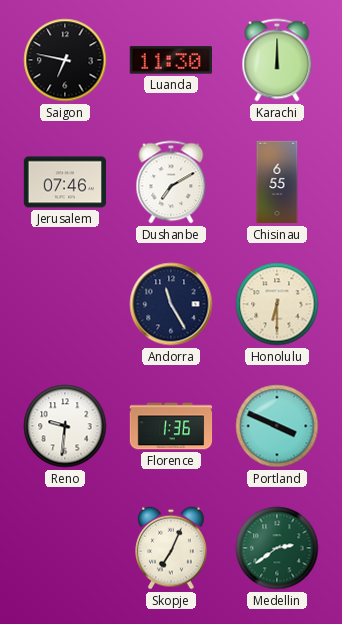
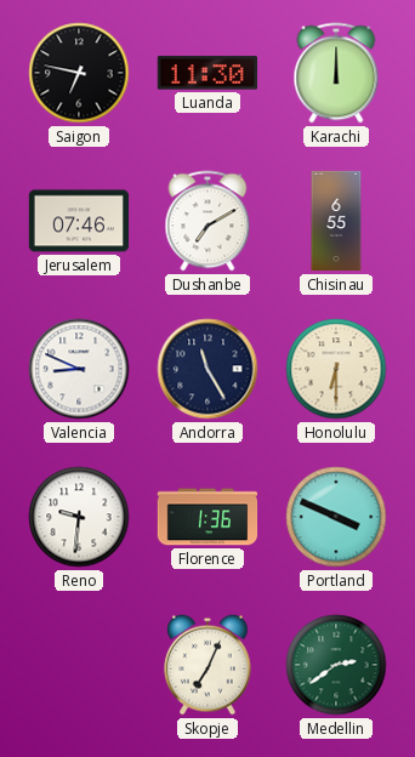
Valencia: none -> 8:49 (79, 369)
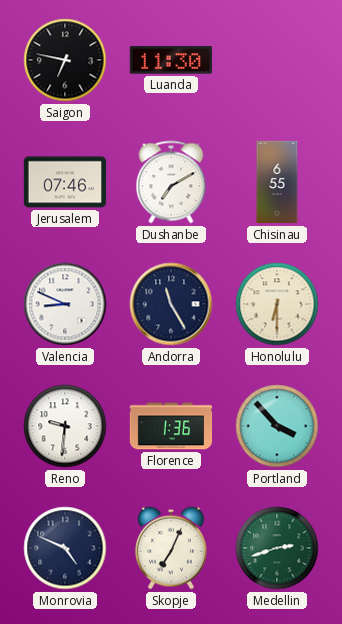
Karachi: 12:00 -> none (336, 73)
Portland: 3:49 -> 3:53 (277, 426)
Monrovia: none -> 4:49 (65, 548)
Medellin: 2:39 -> 2:42 (277, 548)
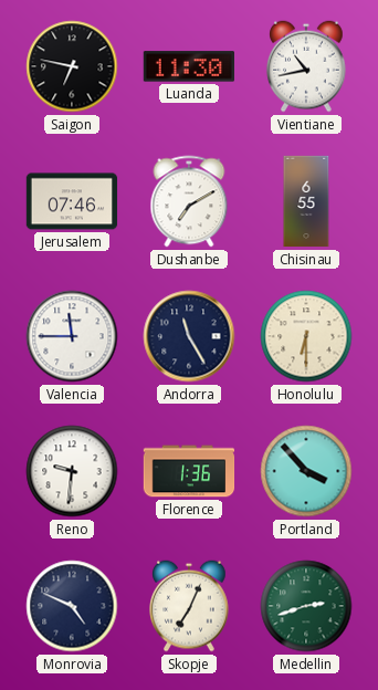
Vientiane: none -> 10:43 (307, 66)
Valencia: 8:49 -> 11:45 (72, 336)
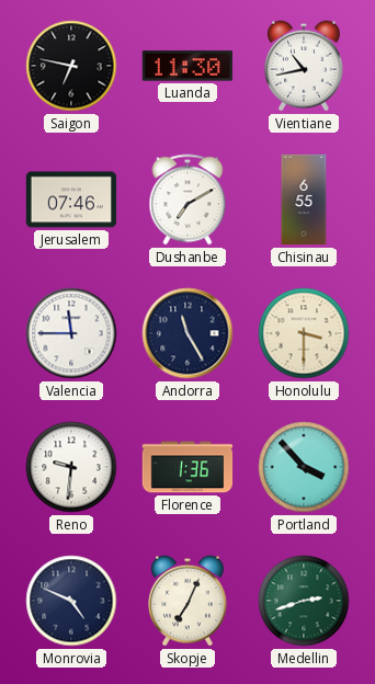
Honolulu: 6:30 -> 3:30 (304, 333)
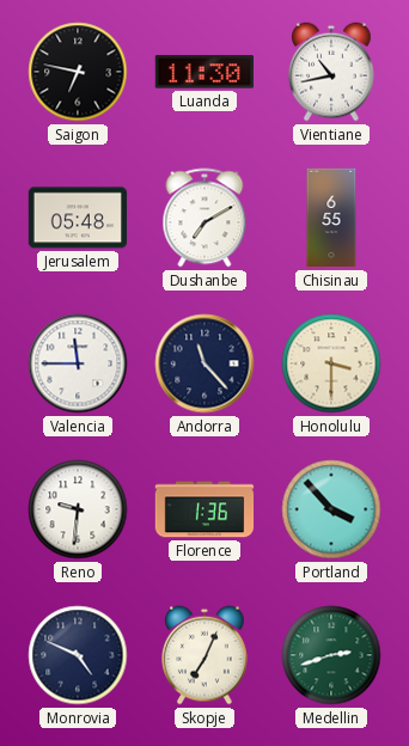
Jerusalem: 07:46 -> 05:48 (78, 218)
Andorra: 11:25 -> 11:23 (204, 363)
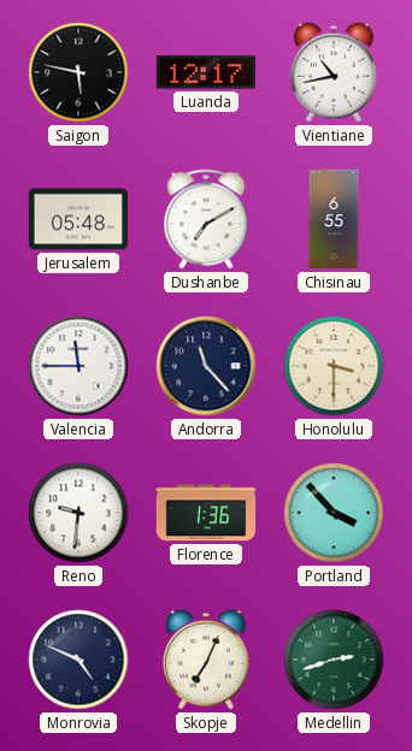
Saigon: 6:47 -> 5:47 (78, 72)
Luanda: 11:30 -> 12:17 (205, 72)
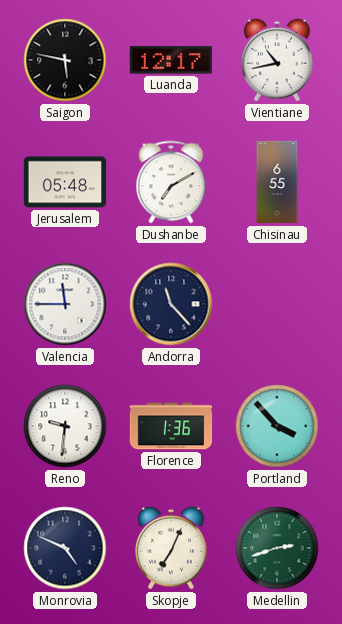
Honolulu: 3:30 -> none (334, 366)
